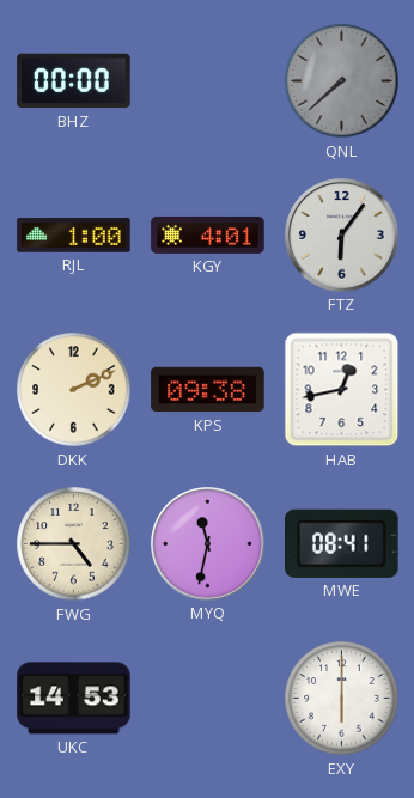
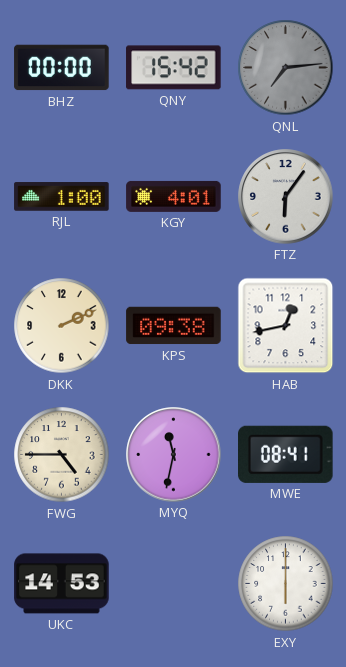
QNY: none -> 15:42 (174, 68)
QNL: 7:38 -> 7:14 (286, 68)
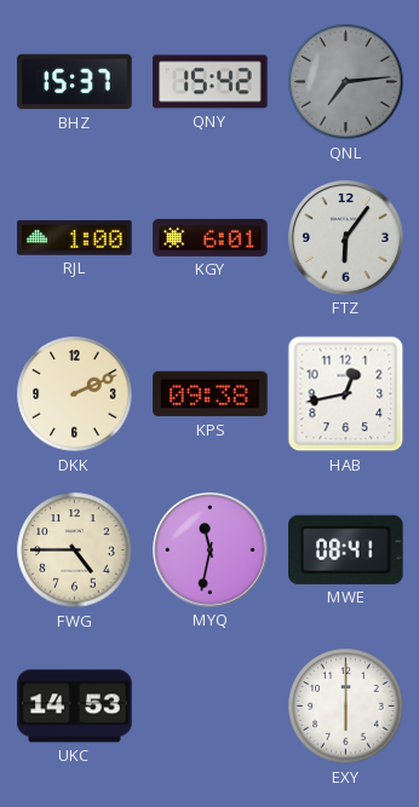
BHZ: 00:00 -> 15:37 (75, 82)
KGY: 4:01 -> 6:01 (211, 237)
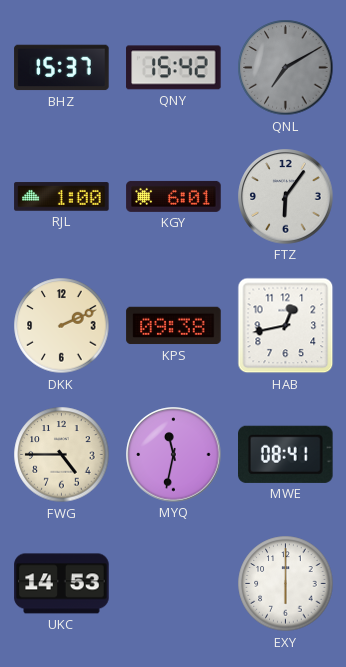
QNL: 7:14 -> 7:10 (286, 68)
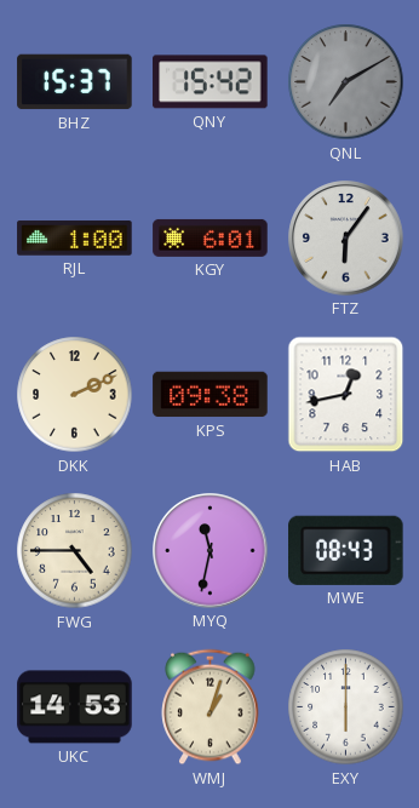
MWE: 08:41 -> 08:43 (346, 550)
WMJ: none -> 1:03 (211, 707)
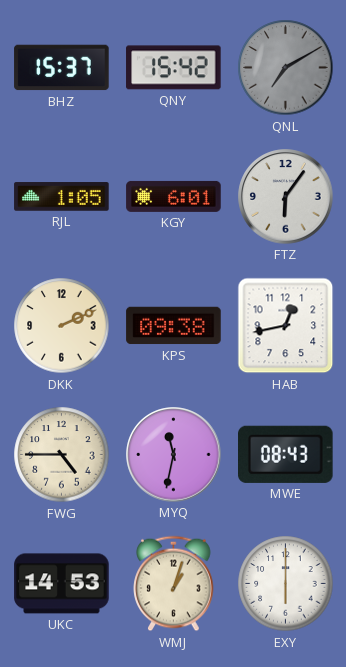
RJL: 1:00 -> 1:05 (62, 197)
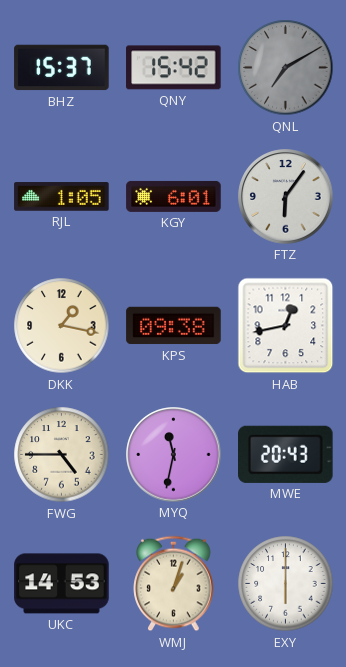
DKK: 2:11 -> 1:17 (62, 326)
MWE: 08:43 -> 20:43 (286, 454)
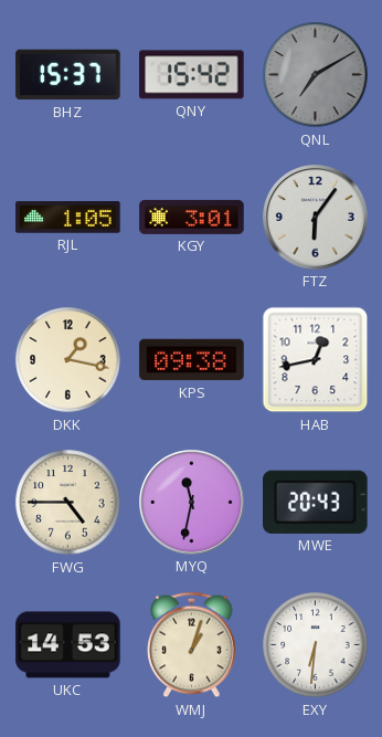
KGY: 6:01 -> 3:01 (192, 217)
EXY: 6:00 -> 6:31 (316, 645)
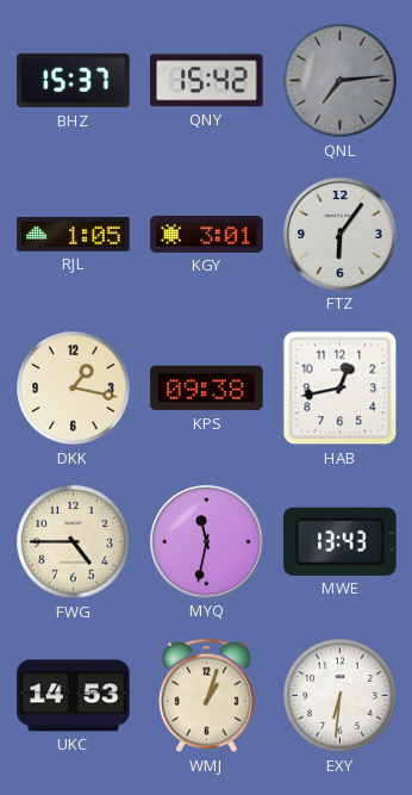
QNL: 7:10 -> 7:14 (341, 81)
MWE: 20:43 -> 13:43 (341, 541)
